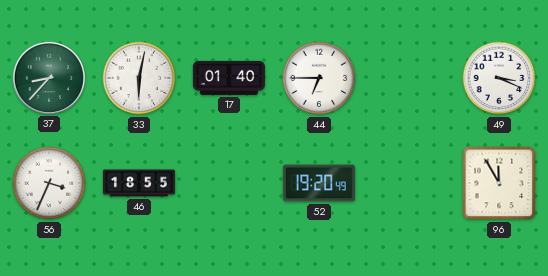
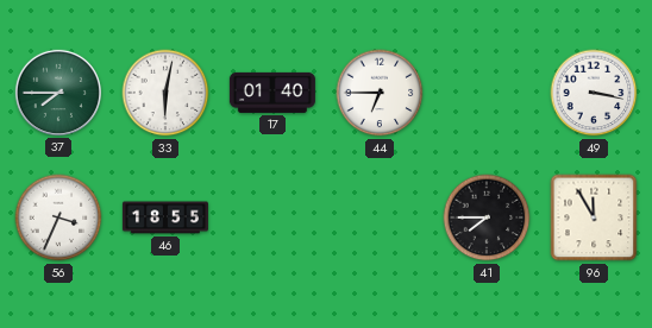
37: 8:37 -> 7:45 (58, 93)
49: 3:19 -> 3:17 (594, 93)
52: 19:20 -> none (319, 183)
41: none -> 7:45 (487, 217)
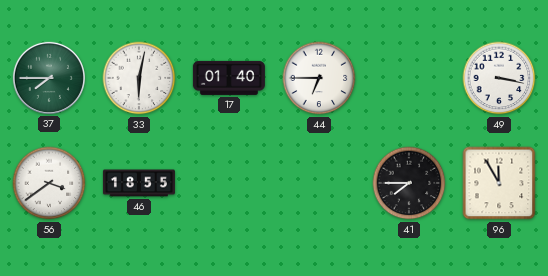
56: 3:34 -> 3:39 (49, 183)
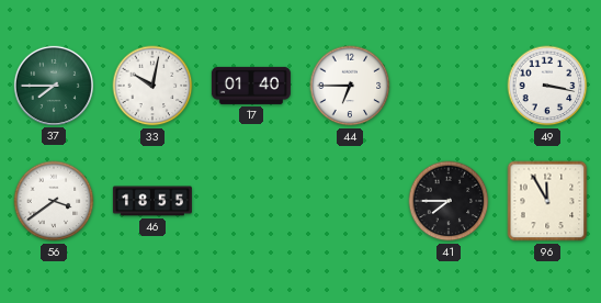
33: 6:02 -> 10:02 (152, 86)
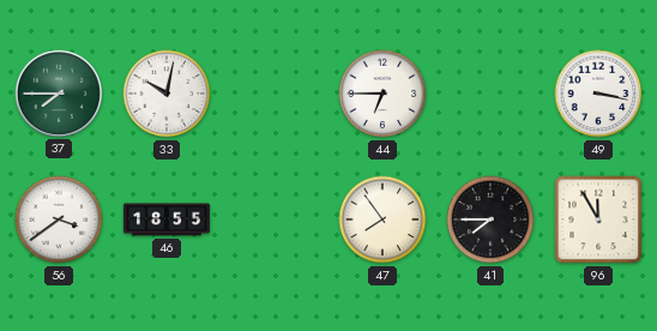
17: 01:40 -> none (251, 86)
47: none -> 7:54 (382, 219)
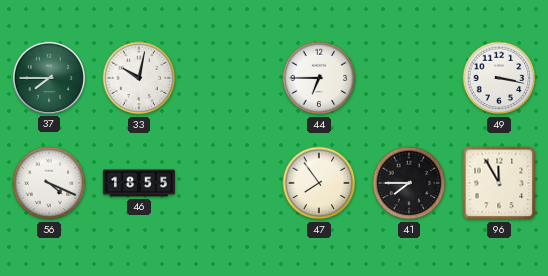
56: 3:39 -> 4:19 (49, 183)
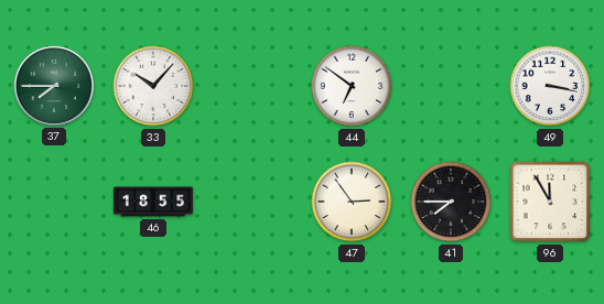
33: 10:02 -> 10:07 (153, 86)
44: 6:45 -> 6:51 (352, 86)
56: 4:19 -> none (49, 183)
47: 7:54 -> 2:54 (352, 202)
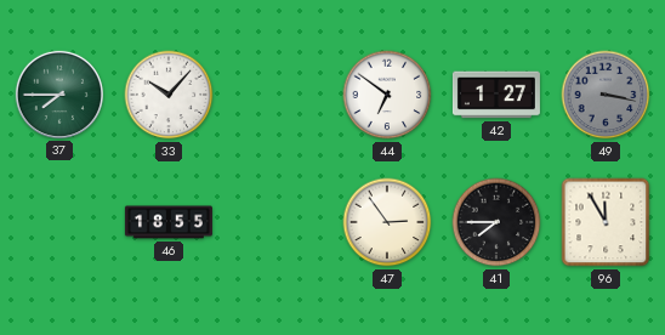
42: none -> 1:27 (496, 95)
49 dial: white -> grey (606, 95)
